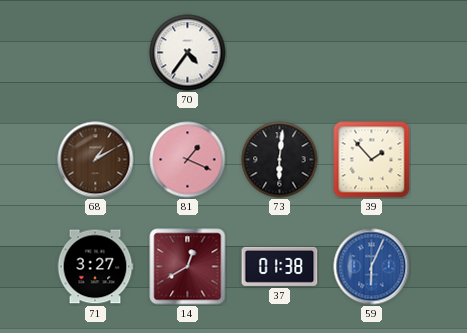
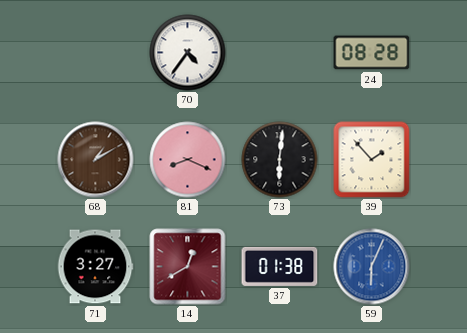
24: none -> 08:28 (372, 53)
81: 1:19 -> 8:19 (188, 160)
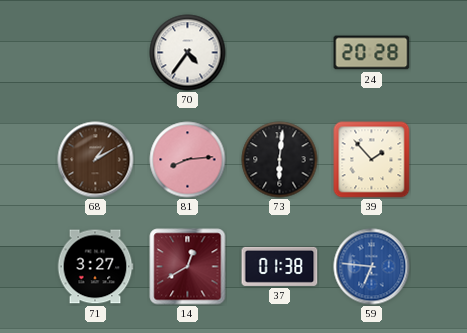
24: 08:28 -> 20:28 (372, 53)
81: 8:19 -> 8:14 (188, 160)
59: 6:04 -> 6:46 (372, 267)
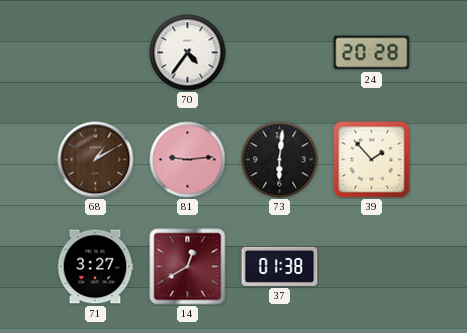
81: 8:14 -> 9:14 (188, 160)
59: 6:46 -> none (372, 267)
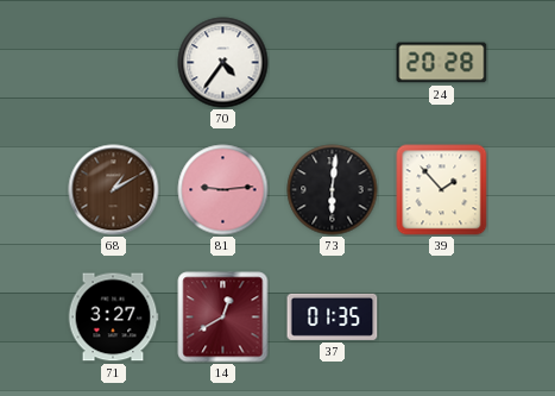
37: 01:38 -> 01:35 (333, 316)
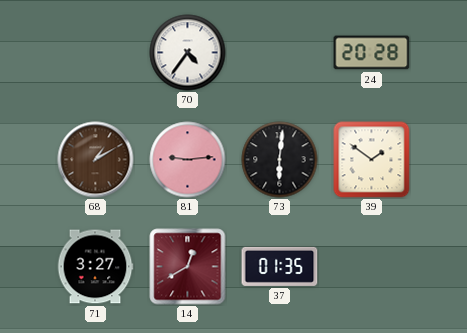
39: 1:53 -> 1:51 (372, 160)
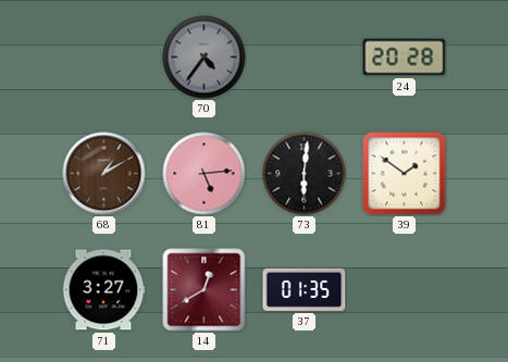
70 dial: white -> grey (205, 58)
81: 9:14 -> 5:14 (205, 174)
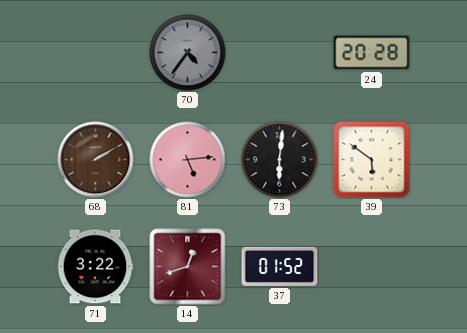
68: 1:10 -> 2:10 (96, 160)
39: 1:51 -> 5:51 (372, 160)
71: 3:27 -> 3:22 (95, 267)
14: 12:40 -> 12:42 (188, 267)
37: 01:35 -> 01:52 (280, 266)
